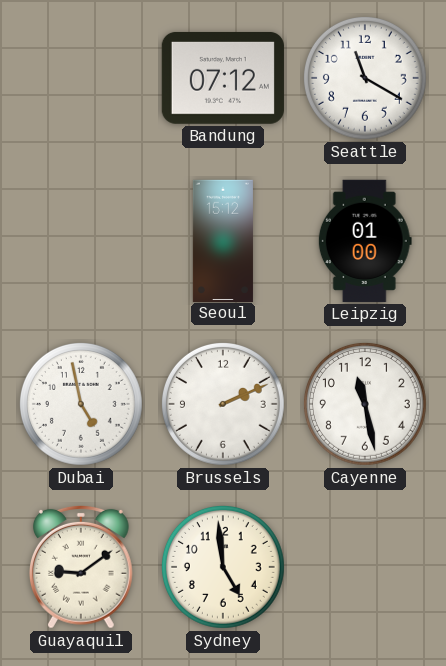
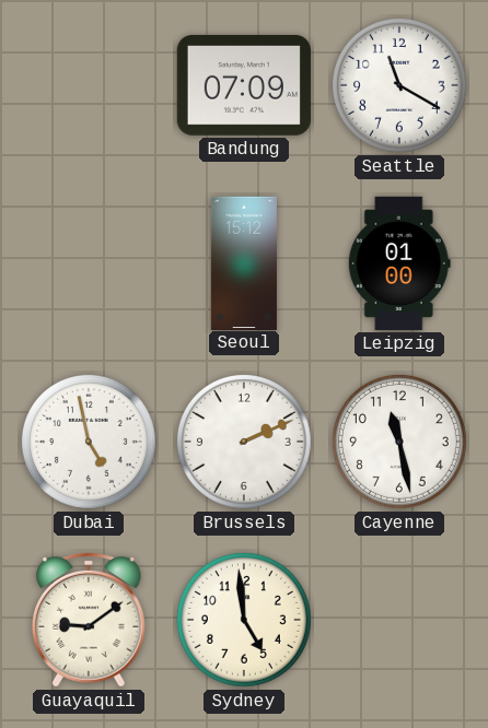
Bandung: 07:12 -> 07:09 (244, 85)
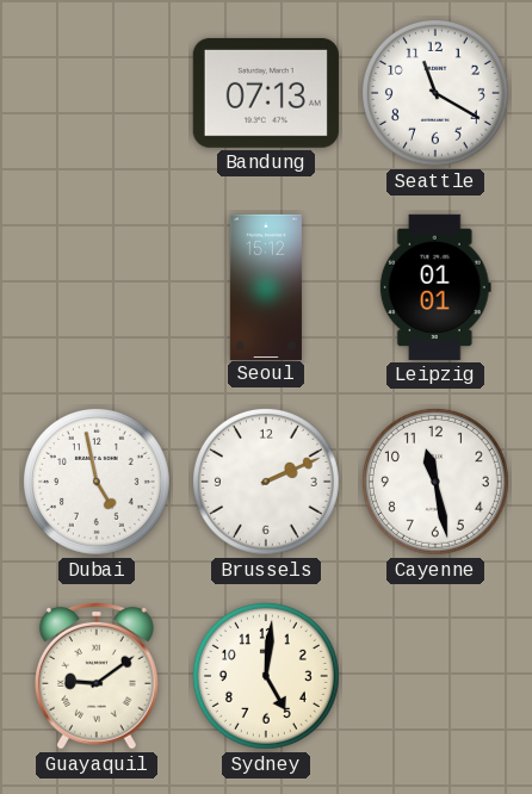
Bandung: 07:09 -> 07:13 (266, 93)
Leipzig: 01:00 -> 01:01 (435, 287)
Sydney: 4:59 -> 5:01 (266, 676)
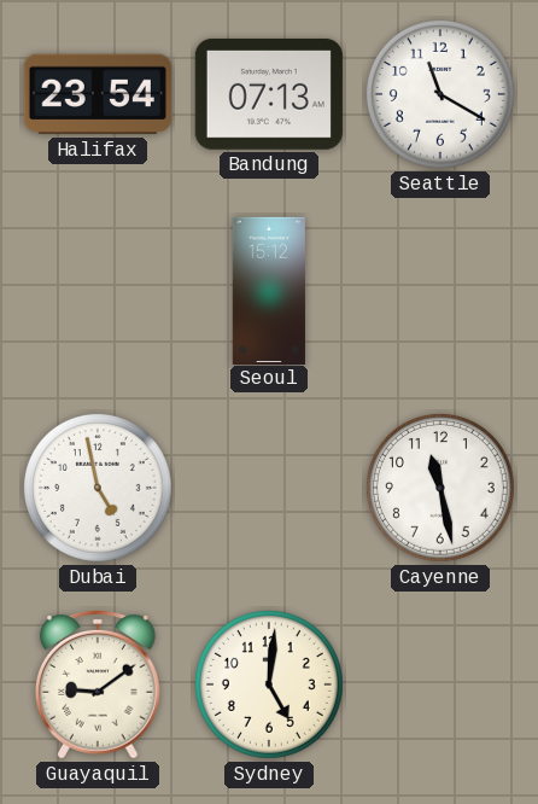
Halifax: none -> 23:54 (98, 94)
Leipzig: 01:01 -> none (435, 287)
Brussels: 2:11 -> none (266, 482)
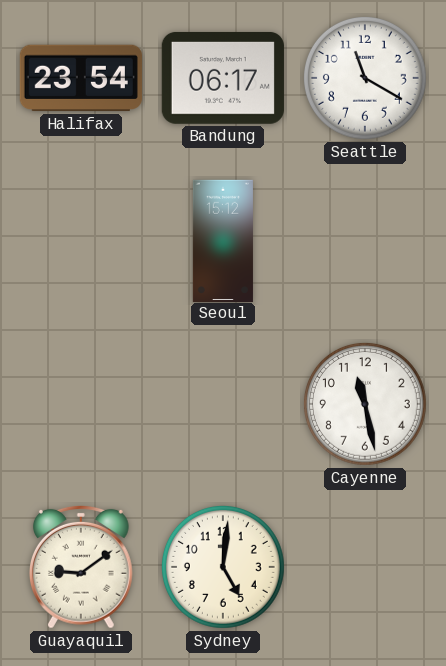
Bandung: 07:13 -> 06:17 (223, 78)
Dubai: 4:58 -> none (98, 488)
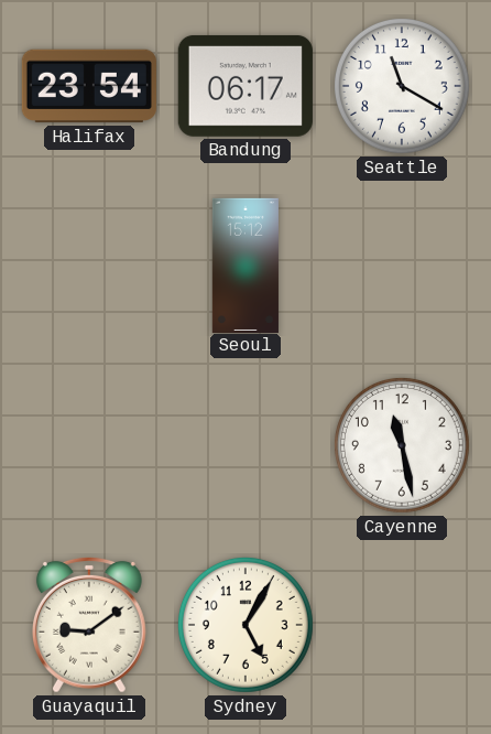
Sydney: 5:01 -> 5:05 (245, 625)
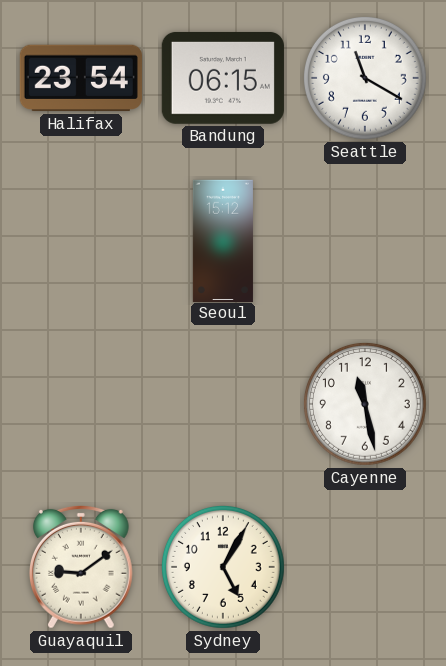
Bandung: 06:17 -> 06:15 (223, 78)
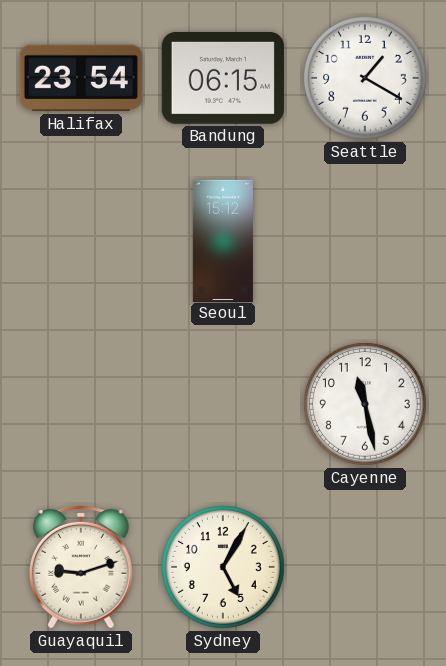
Seattle: 11:20 -> 1:20 (365, 78)
Guayaquil: 9:09 -> 9:12 (81, 567)
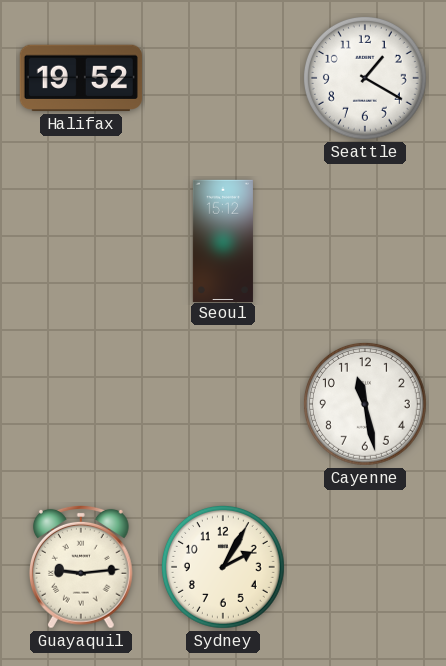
Halifax: 23:54 -> 19:52 (81, 78)
Bandung: 06:15 -> none (223, 78)
Guayaquil: 9:12 -> 9:14 (81, 567)
Sydney: 5:05 -> 2:05 (223, 567)
